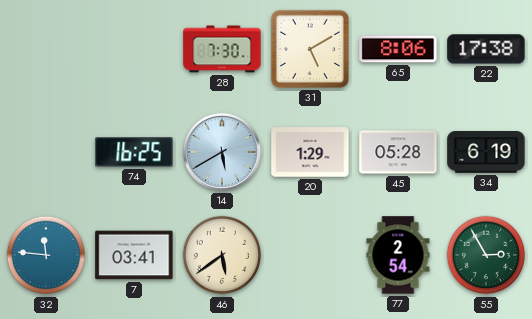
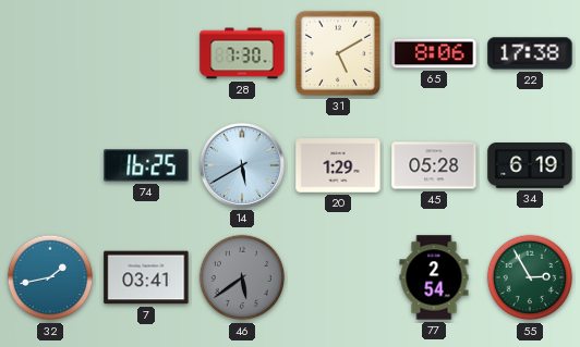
32: 11:46 -> 1:43 (50, 277)
46 dial: cream -> grey (242, 277)
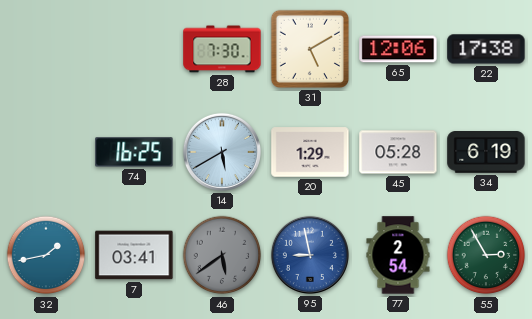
65: 8:06 -> 12:06 (398, 49)
95: none -> 8:58 (310, 255)
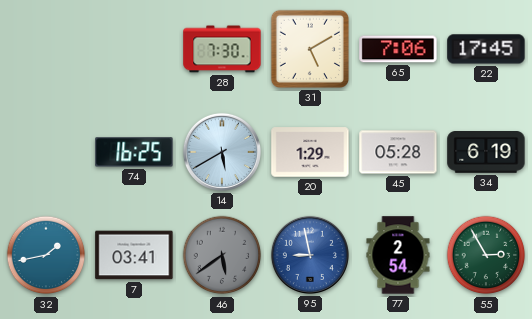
65: 12:06 -> 7:06 (398, 49)
22: 17:38 -> 17:45 (486, 49)
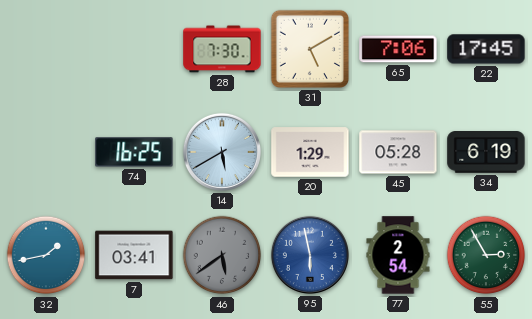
95: 8:58 -> 5:58 (310, 255)
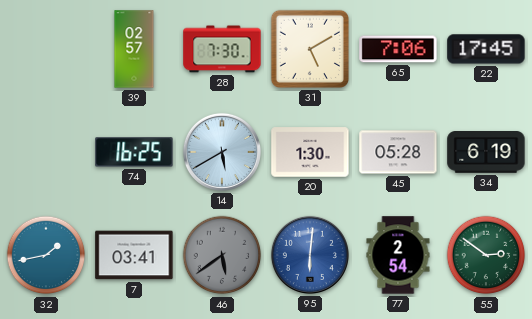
39: none -> 02:57 (134, 49)
20: 1:29 -> 1:30 (310, 152)
95: 5:58 -> 6:01 (310, 255)
55: 2:55 -> 2:51 (486, 255)
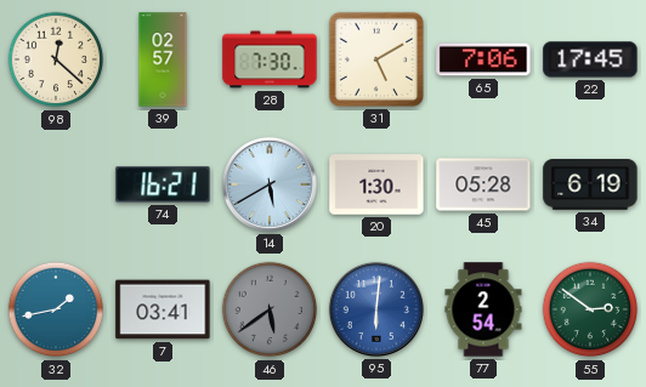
98: none -> 12:22 (56, 59)
74: 16:25 -> 16:21 (163, 184)
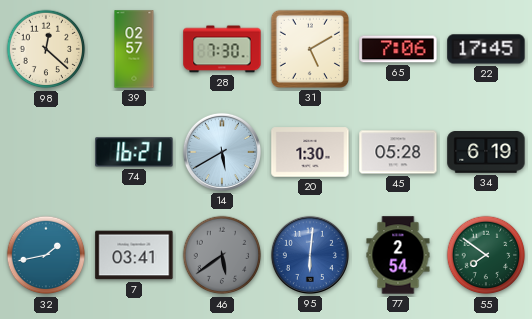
55: 2:51 -> 7:51 (486, 255)
